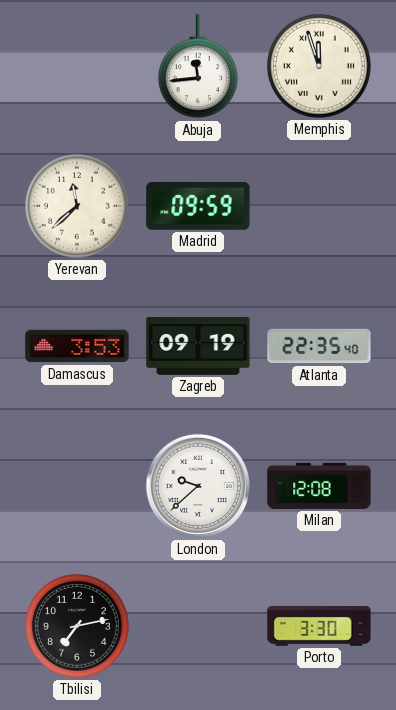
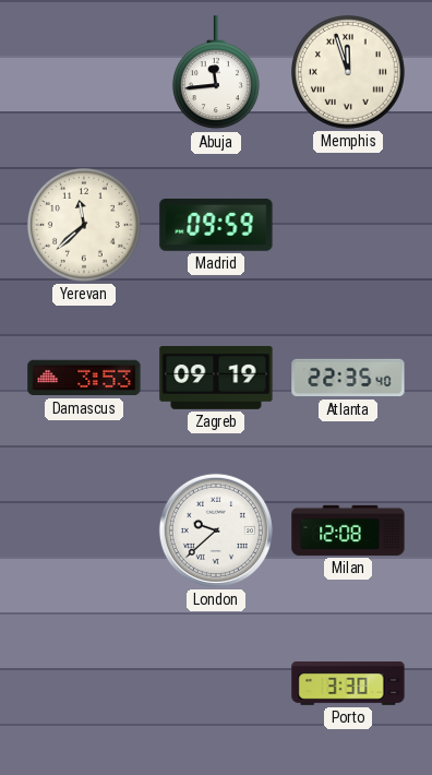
Tbilisi: 7:13 -> none (77, 626)
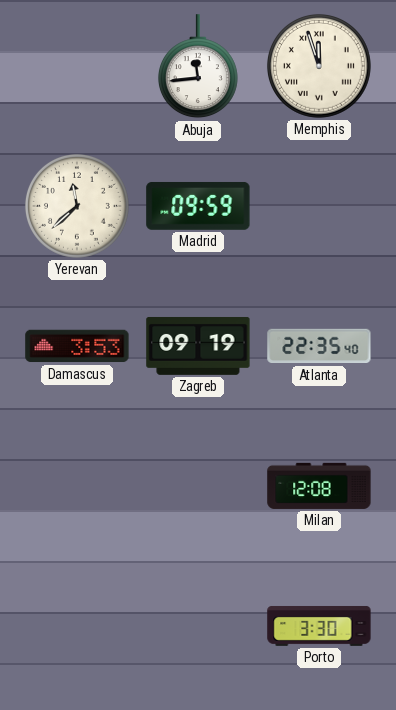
London: 9:38 -> none (216, 530)
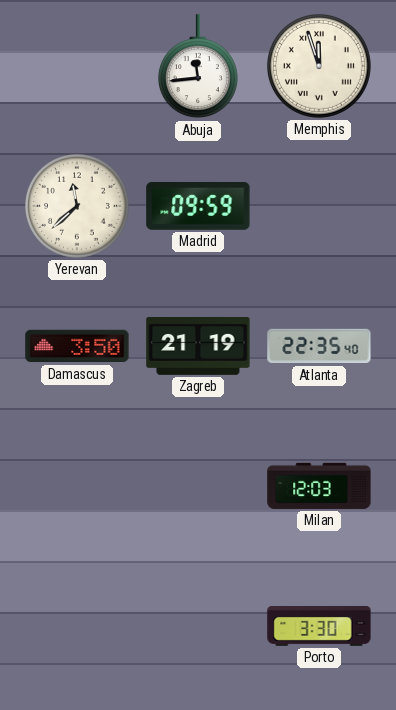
Damascus: 3:53 -> 3:50 (77, 346)
Zagreb: 09:19 -> 21:19 (198, 346)
Milan: 12:08 -> 12:03 (319, 486)
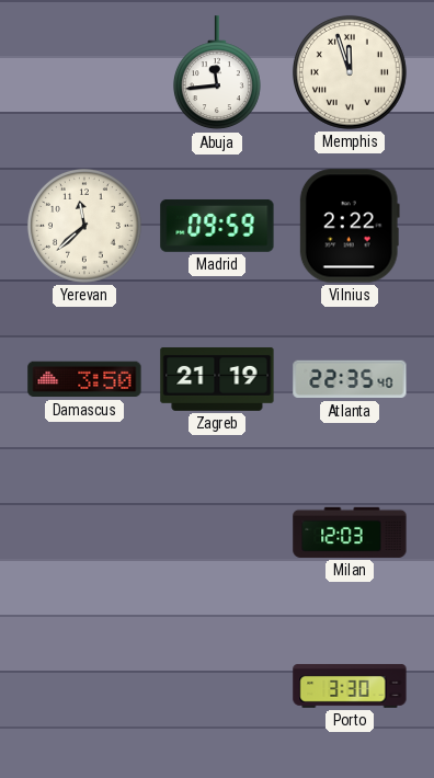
Vilnius: none -> 2:22 (350, 226)
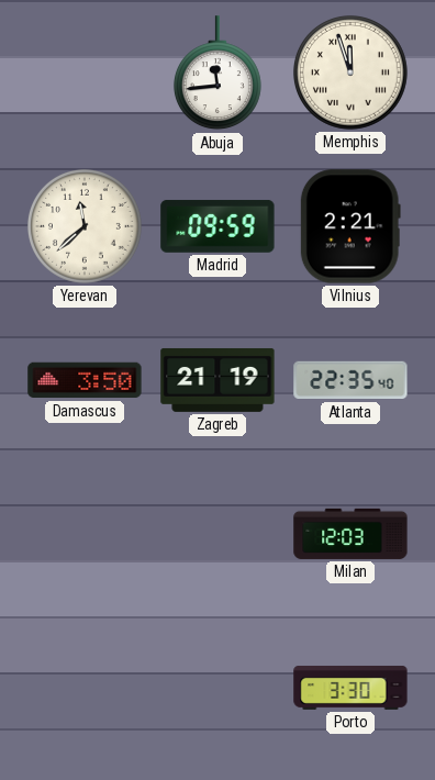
Vilnius: 2:22 -> 2:21 (350, 226)
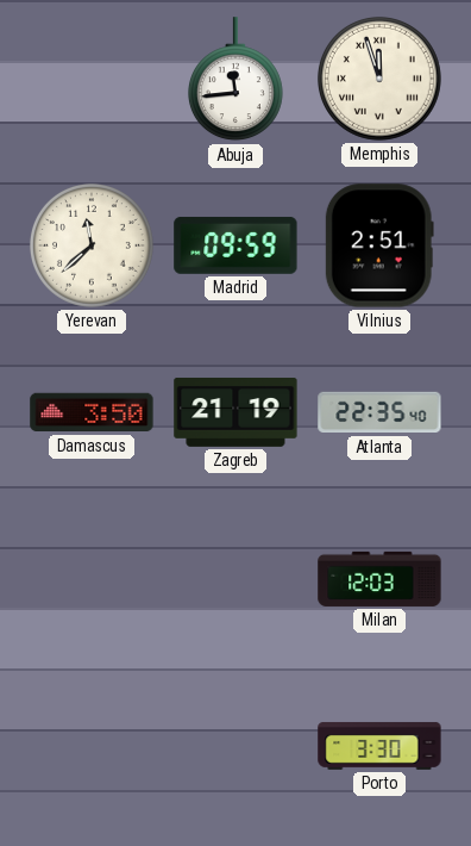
Vilnius: 2:21 -> 2:51 (379, 245)
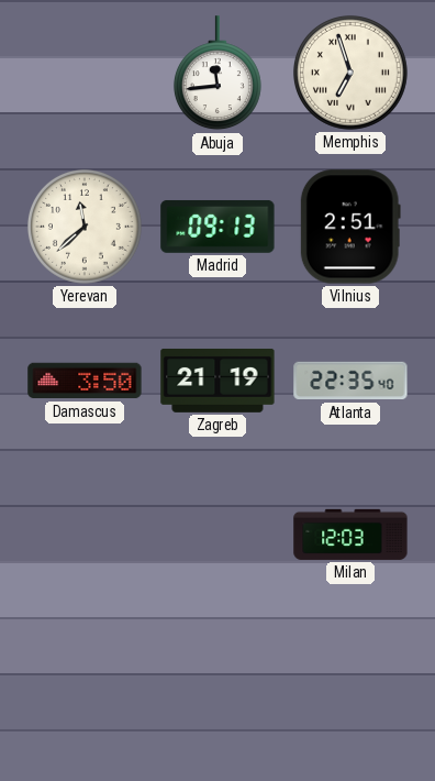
Memphis: 11:57 -> 6:57 (350, 73)
Madrid: 09:59 -> 09:13 (217, 227)
Porto: 3:30 -> none (379, 746)
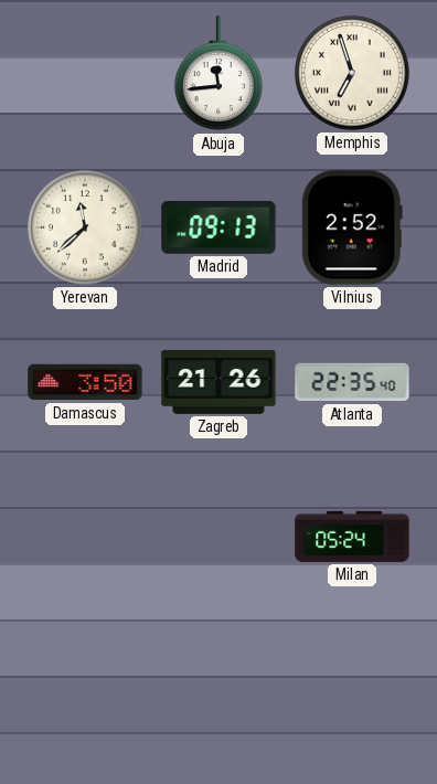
Vilnius: 2:51 -> 2:52 (352, 227)
Zagreb: 21:19 -> 21:26 (218, 382)
Milan: 12:03 -> 05:24 (352, 537)
